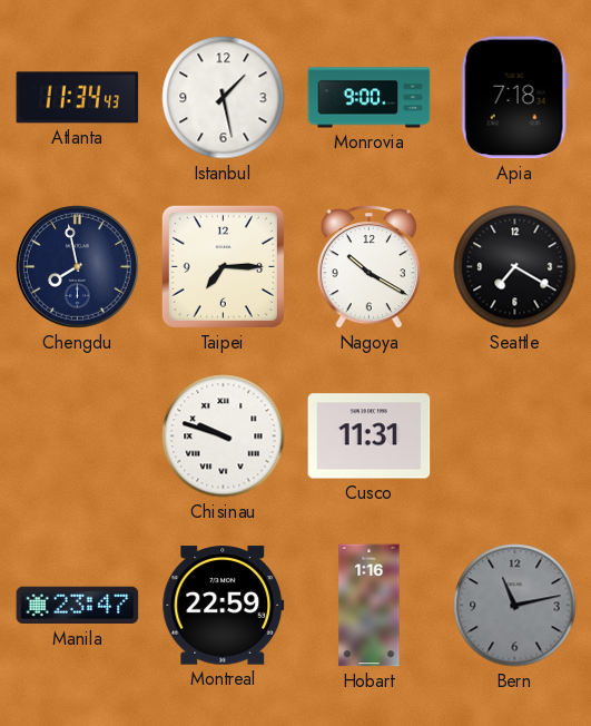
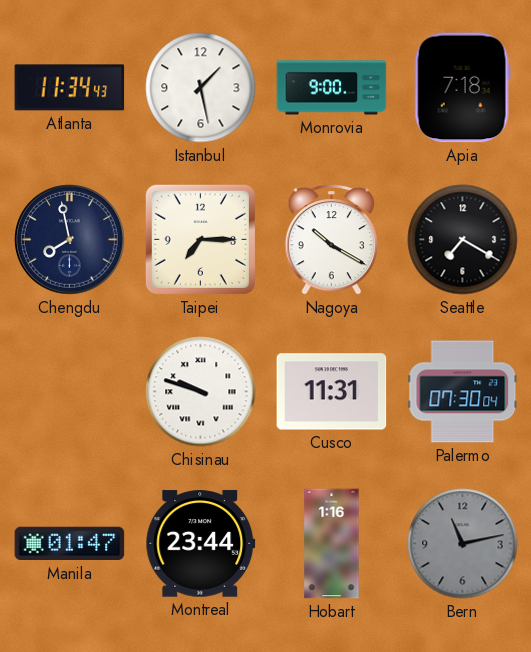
Palermo: none -> 07:30 (463, 392)
Manila: 23:47 -> 01:47 (70, 544)
Montreal: 22:59 -> 23:44 (201, 544)
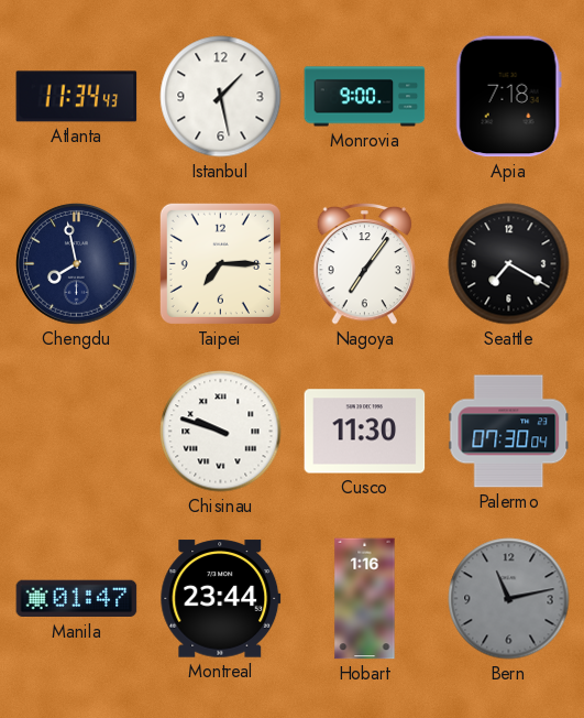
Nagoya: 10:20 -> 7:06 (365, 263)
Cusco: 11:31 -> 11:30 (365, 432)
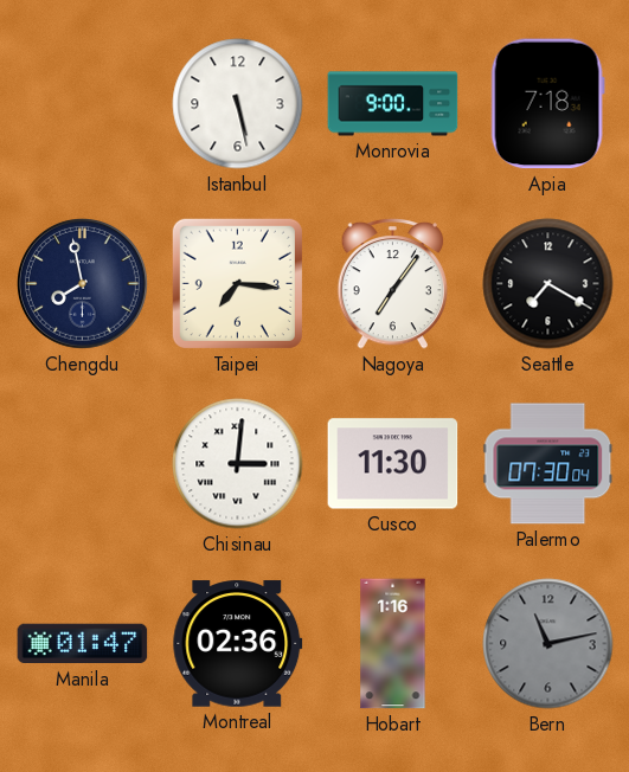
Atlanta: 11:34 -> none (77, 97)
Istanbul: 1:28 -> 5:28 (238, 104)
Taipei: 7:15 -> 7:16 (237, 283)
Chisinau: 9:48 -> 3:01 (238, 464)
Montreal: 23:44 -> 02:36 (238, 644)
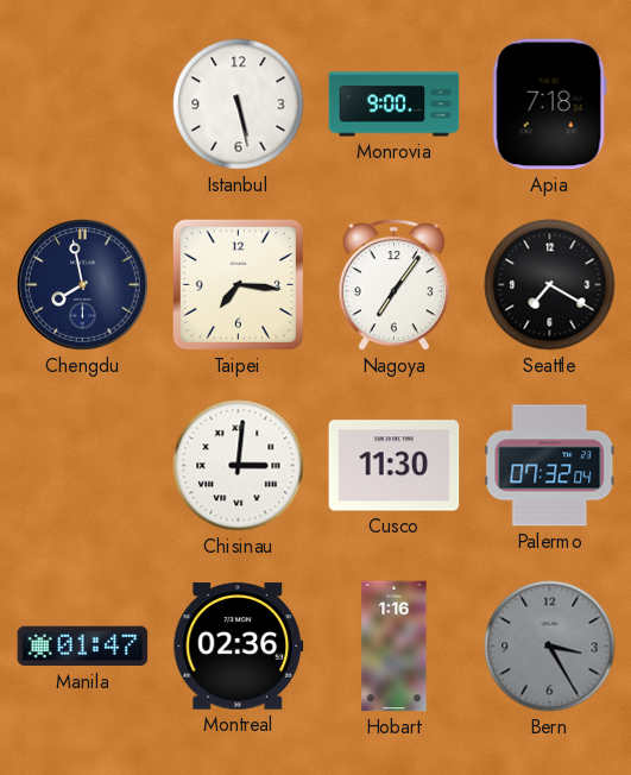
Palermo: 07:30 -> 07:32 (550, 466)
Bern: 11:13 -> 3:25 (550, 647)
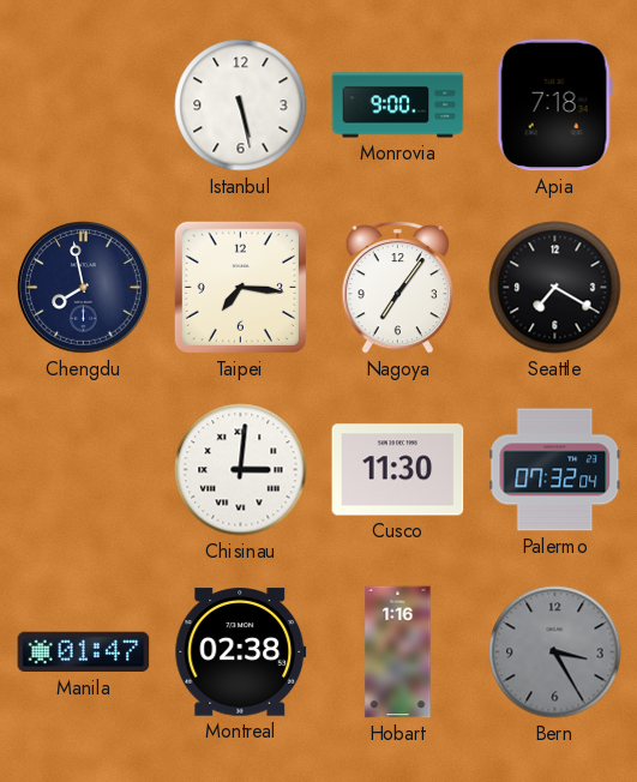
Montreal: 02:36 -> 02:38 (241, 652)
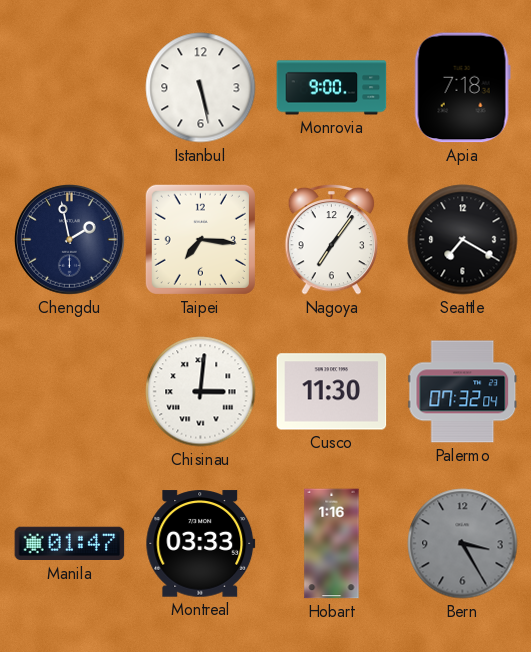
Chengdu: 7:58 -> 1:58 (70, 240)
Montreal: 02:38 -> 03:33 (201, 544)
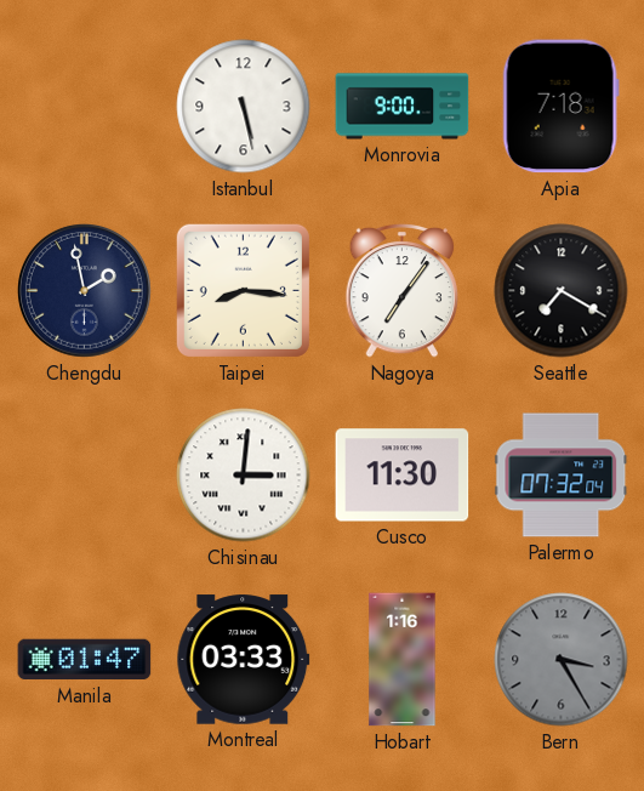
Taipei: 7:16 -> 8:16 (243, 290)
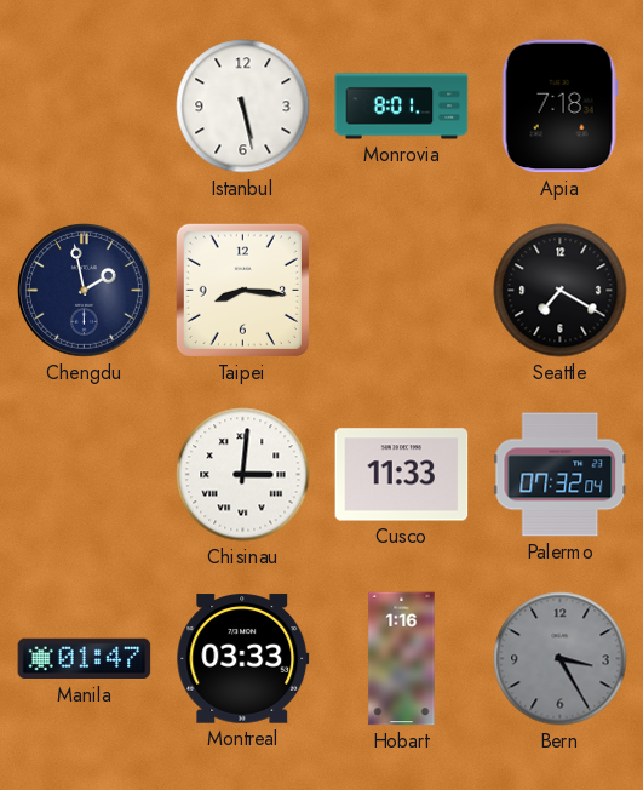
Monrovia: 9:00 -> 8:01 (402, 107)
Nagoya: 7:06 -> none (403, 290)
Cusco: 11:30 -> 11:33 (402, 475)
